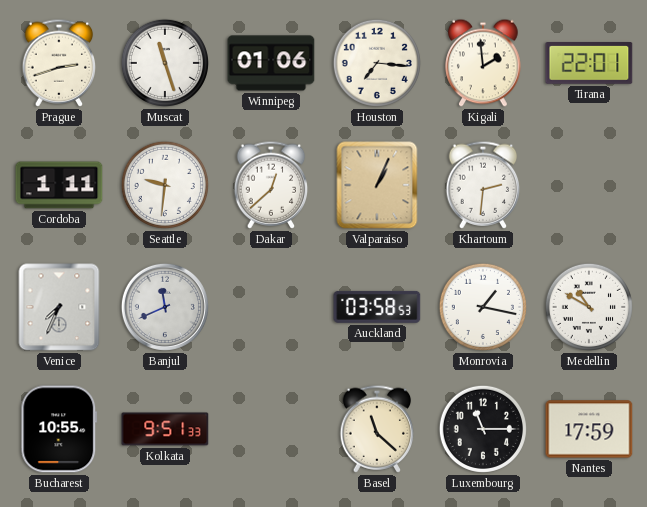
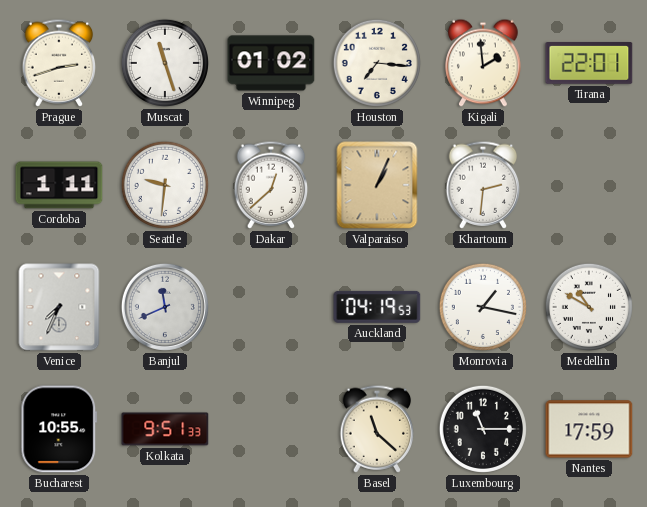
Winnipeg: 01:06 -> 01:02 (271, 63)
Auckland: 03:58 -> 04:19 (377, 307)
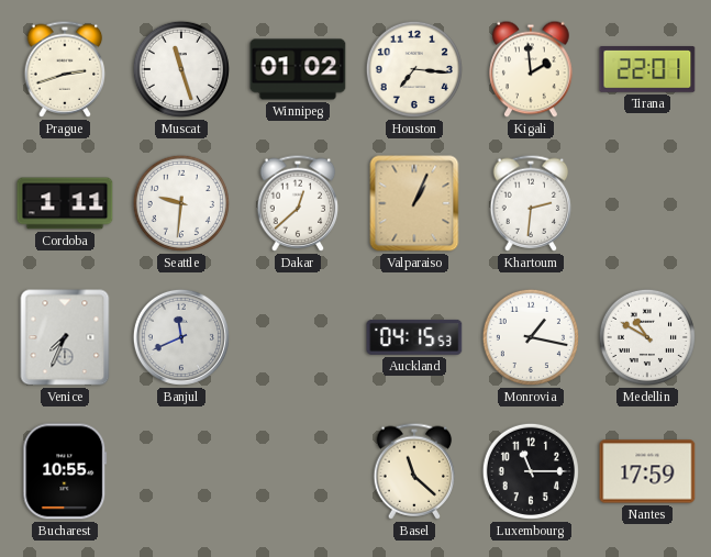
Auckland: 04:19 -> 04:15 (414, 337)
Kolkata: 9:51 -> none (165, 429)
